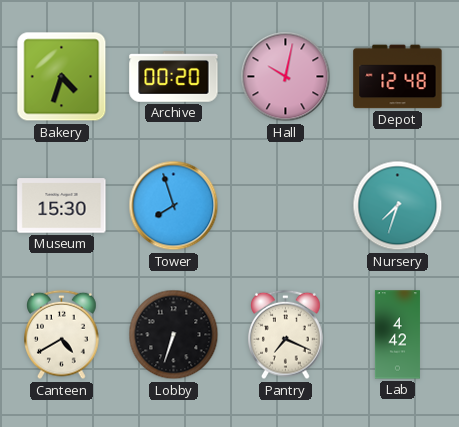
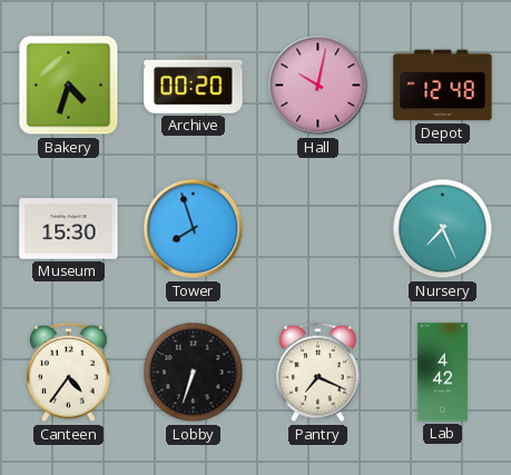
Nursery: 7:33 -> 7:26 (443, 229)
Canteen: 4:40 -> 4:36 (69, 373)
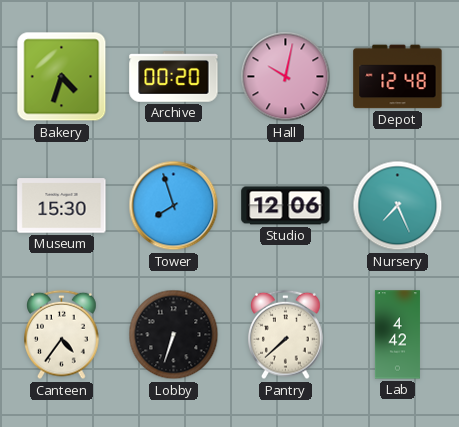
Studio: none -> 12:06 (286, 206)
Pantry: 7:19 -> 7:38 (286, 335)
